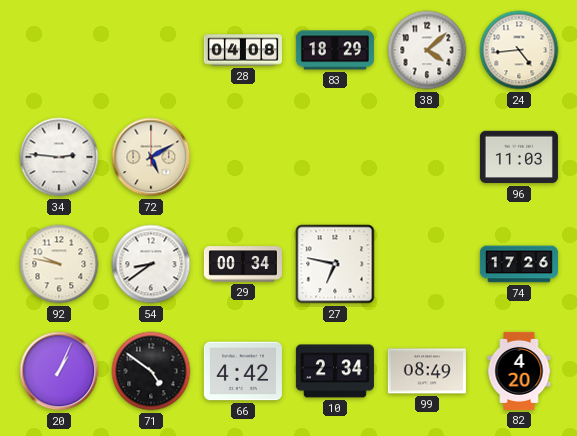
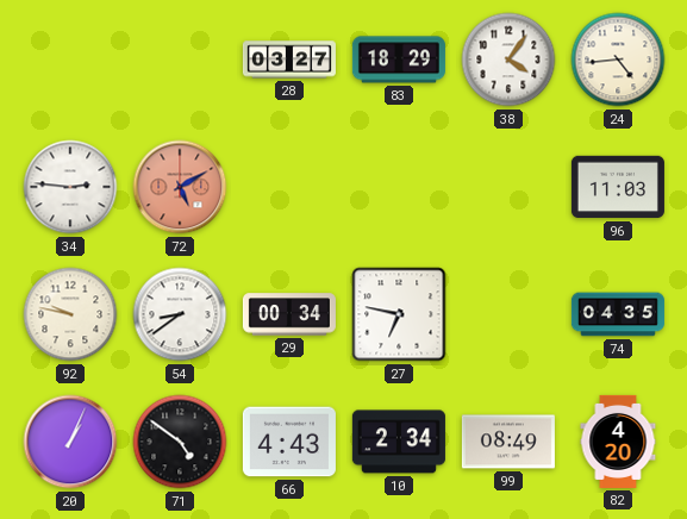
28: 04:08 -> 03:27 (289, 60)
38: 4:08 -> 4:06 (508, 60)
72 dial: cream -> salmon (180, 187)
74: 17:26 -> 04:35 (618, 314)
66: 4:42 -> 4:43 (289, 442)
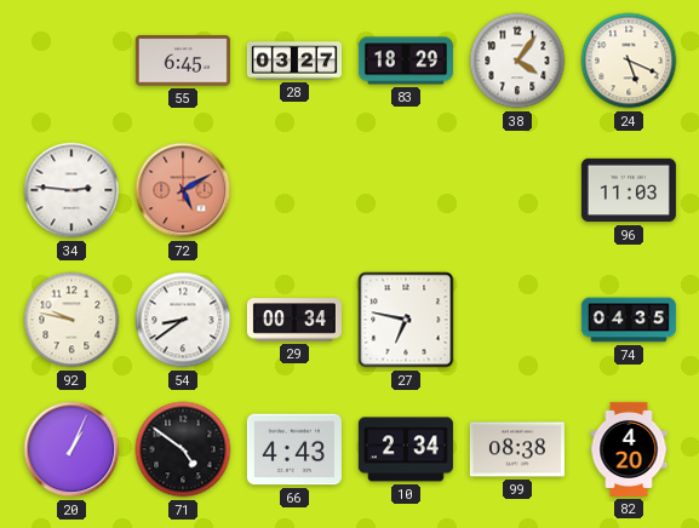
55: none -> 6:45 (183, 61)
24: 4:44 -> 5:19 (629, 61)
99: 08:49 -> 08:38 (517, 449)
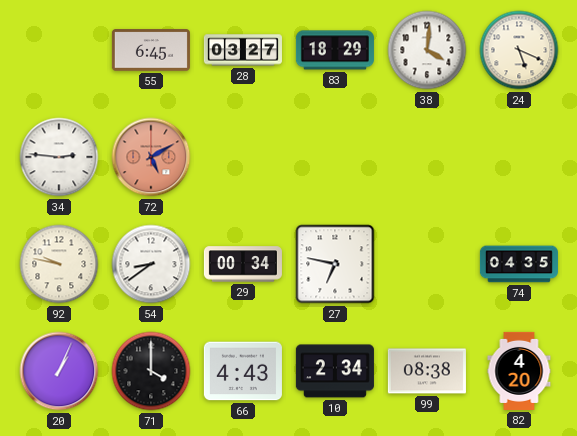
38: 4:06 -> 4:01 (427, 50)
96: 11:03 -> none (629, 190)
71: 4:51 -> 4:00 (151, 371)
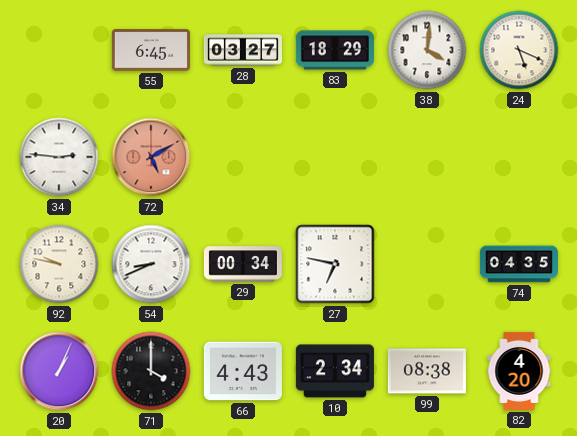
54: 8:39 -> 8:41 (151, 264)
